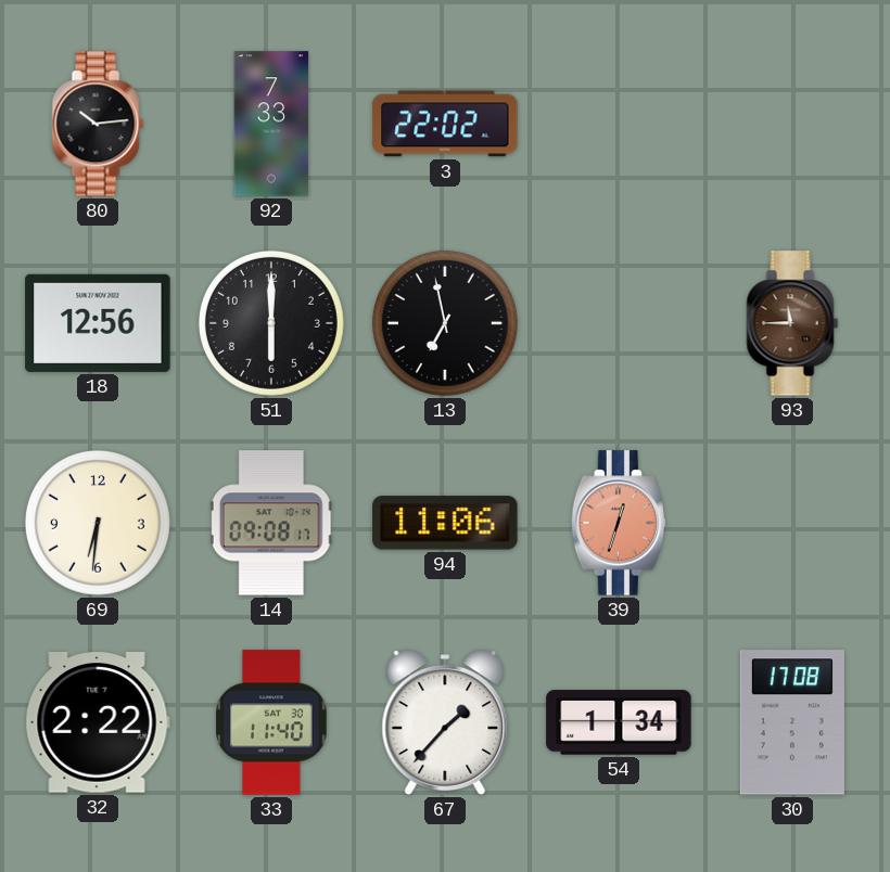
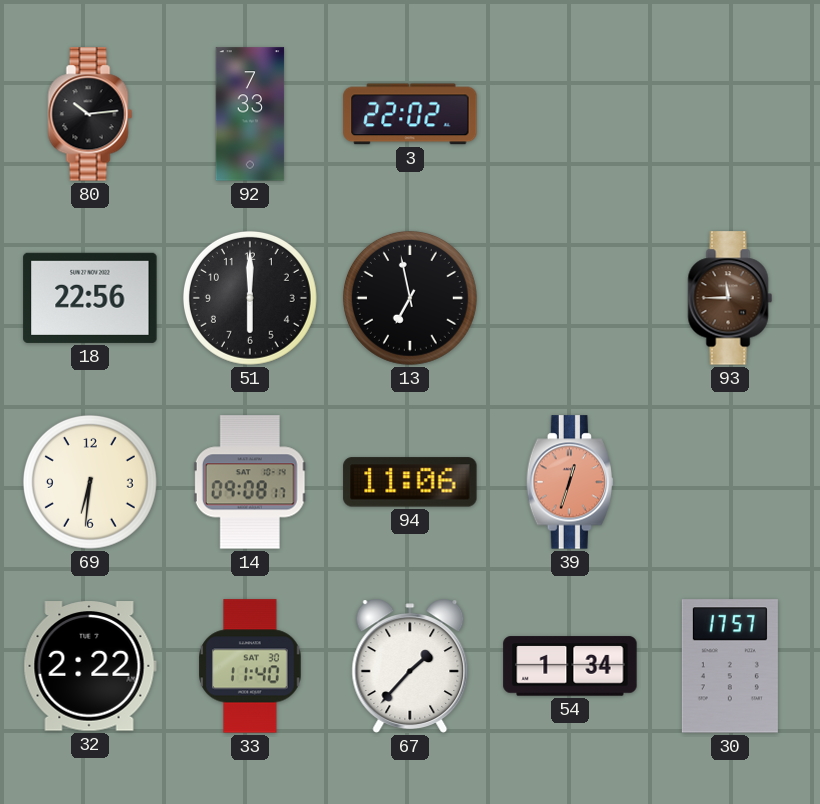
18: 12:56 -> 22:56 (90, 298)
30: 17:08 -> 17:57 (730, 666)
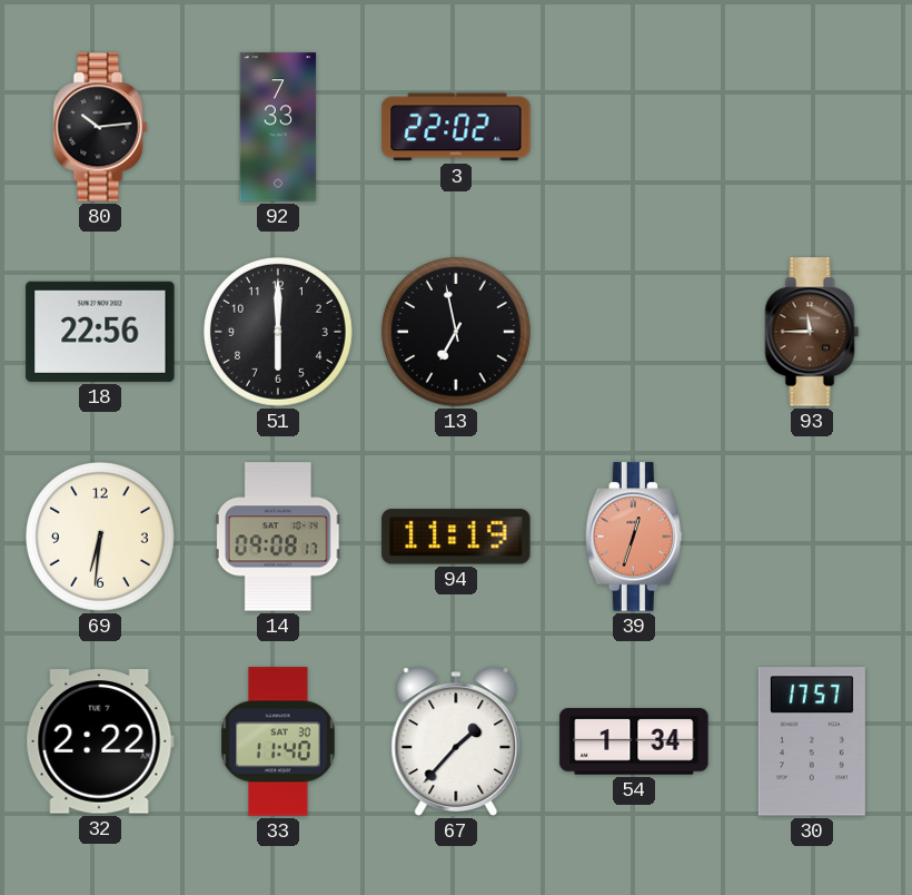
94: 11:06 -> 11:19 (456, 537)
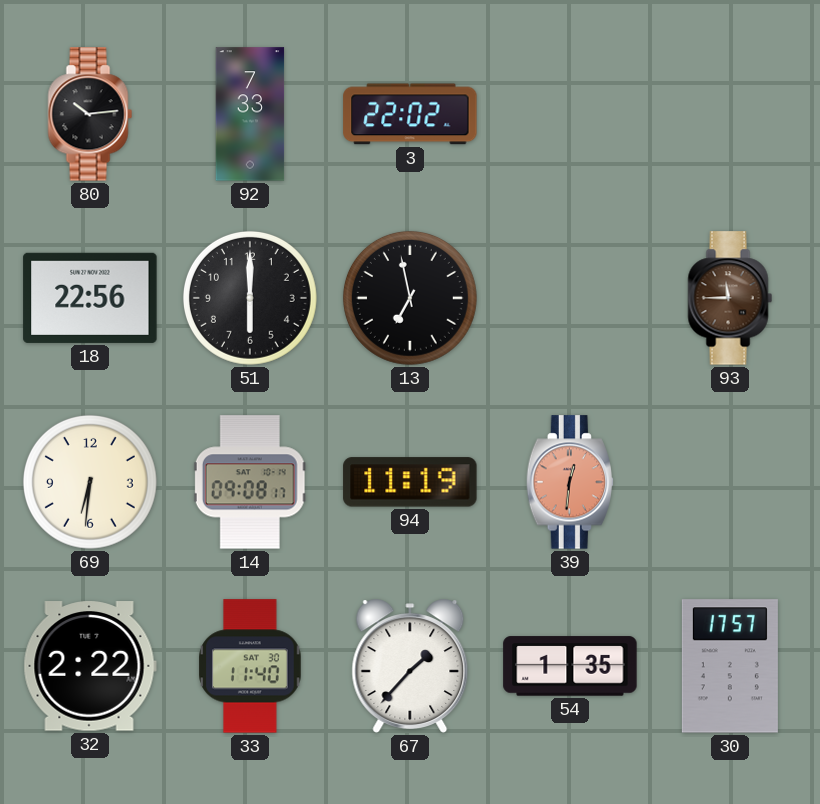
39: 12:33 -> 12:31 (569, 482)
54: 1:34 -> 1:35 (570, 666)
